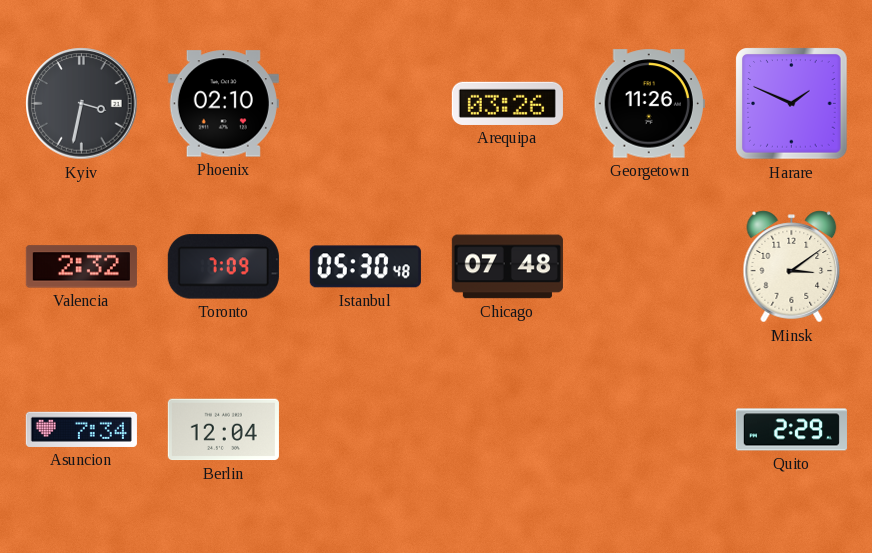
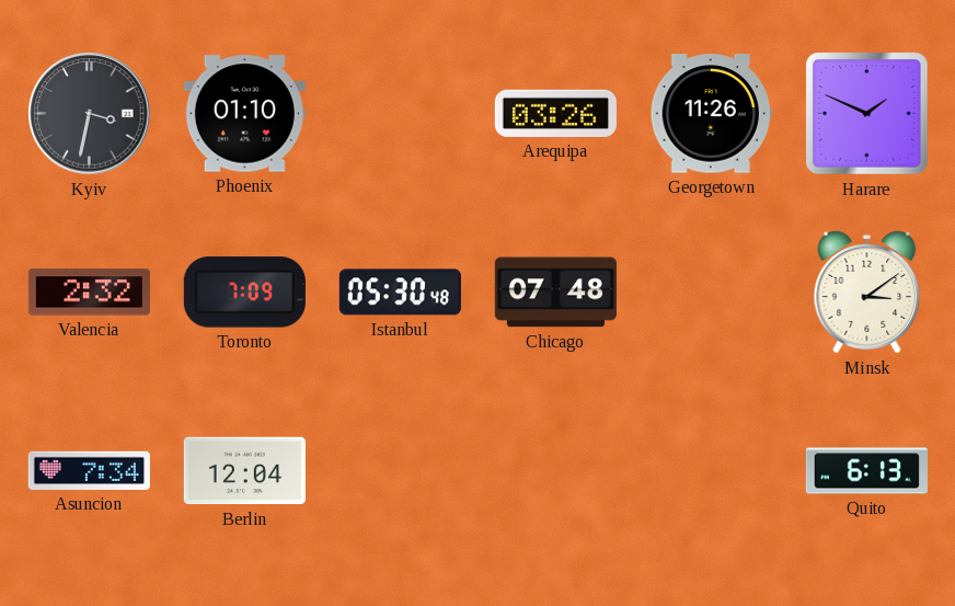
Phoenix: 02:10 -> 01:10 (244, 114)
Quito: 2:29 -> 6:13 (866, 471)
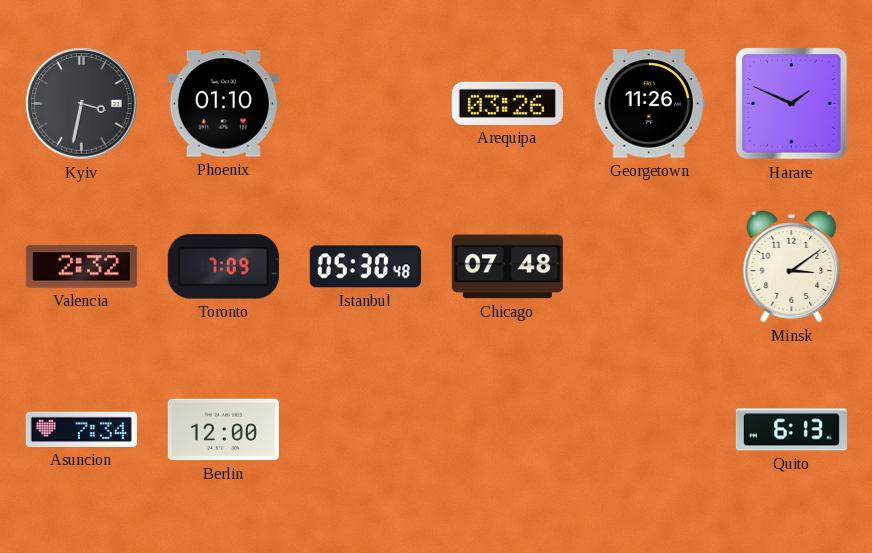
Berlin: 12:04 -> 12:00 (223, 430)
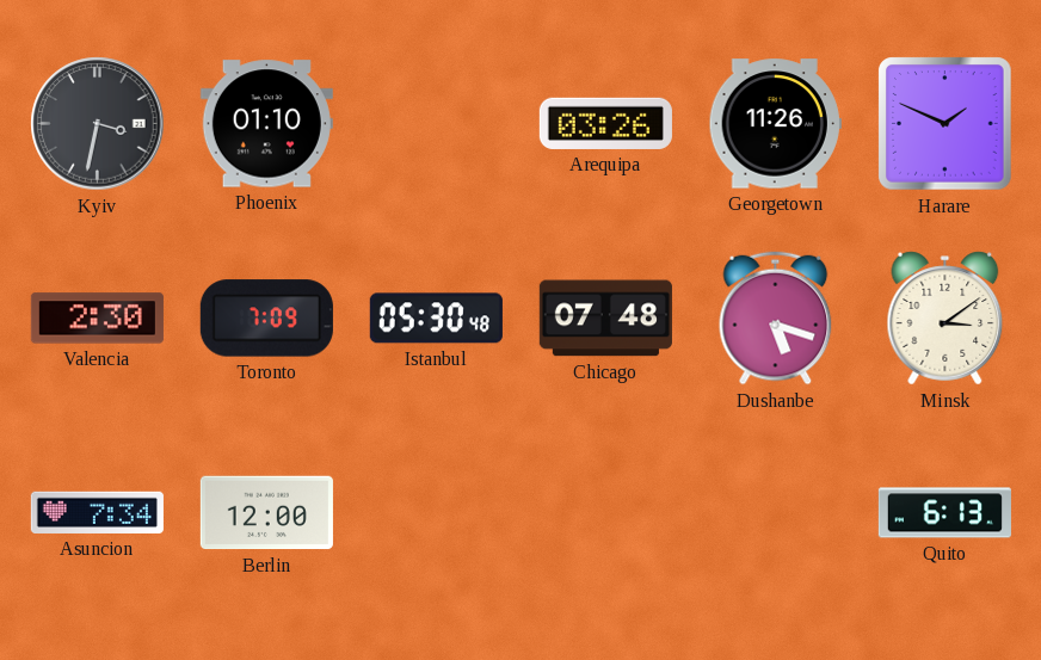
Valencia: 2:32 -> 2:30 (97, 319)
Dushanbe: none -> 5:18 (776, 319)
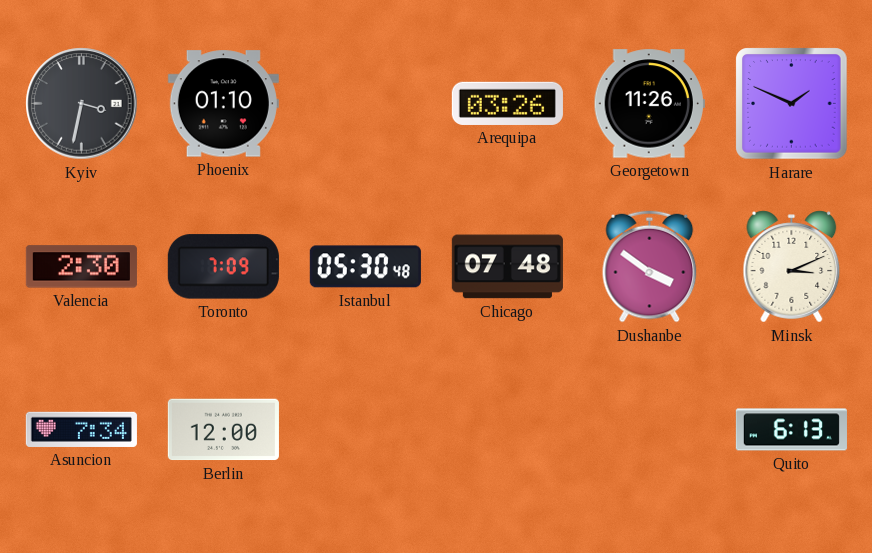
Dushanbe: 5:18 -> 3:51 (650, 267)
Minsk: 3:09 -> 3:11 (792, 267)
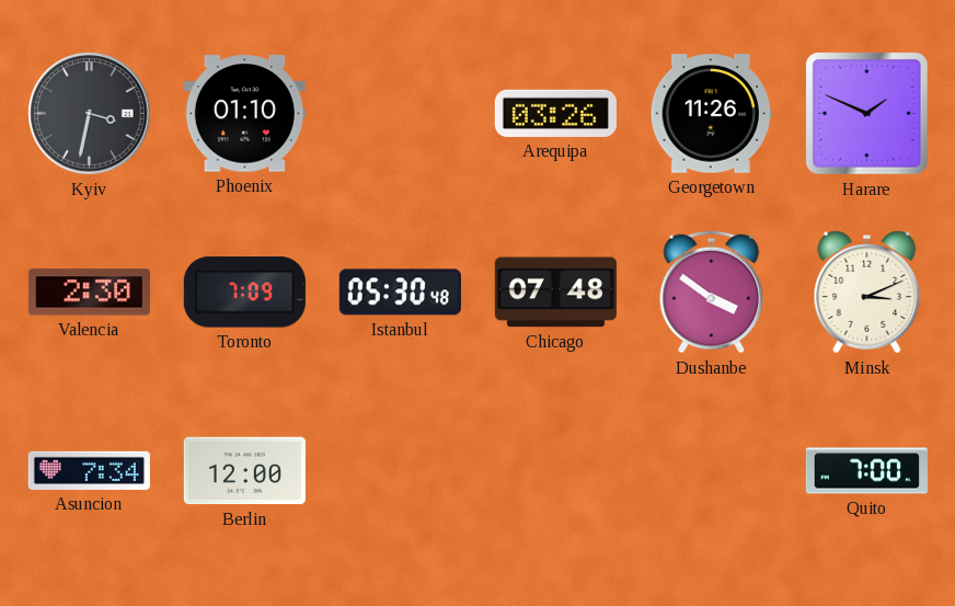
Quito: 6:13 -> 7:00 (866, 471)
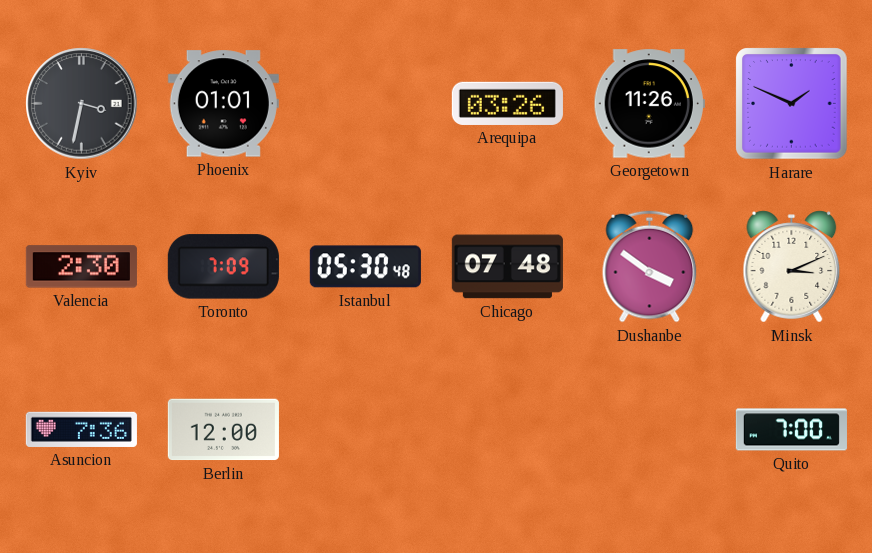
Phoenix: 01:10 -> 01:01 (223, 104)
Asuncion: 7:34 -> 7:36 (81, 429)
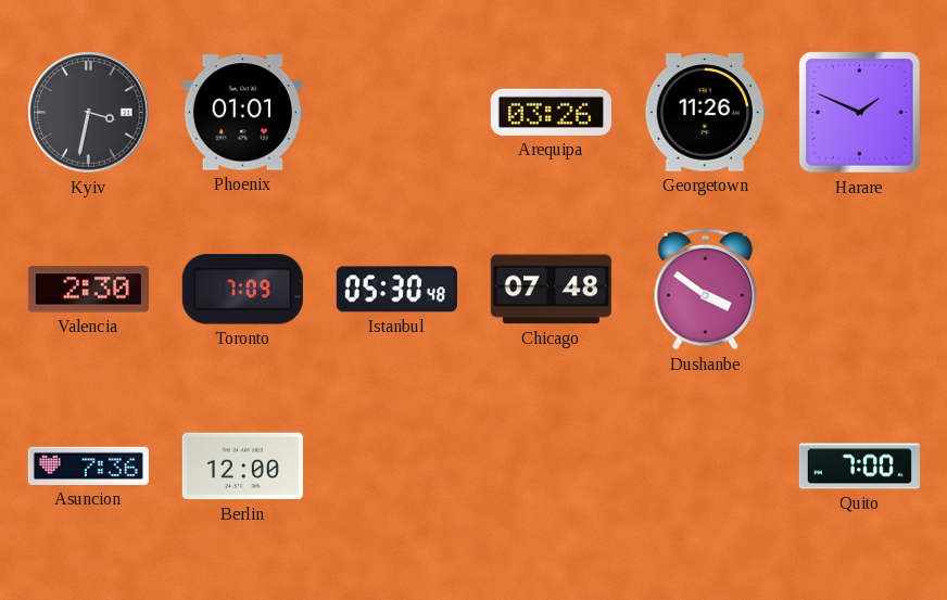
Minsk: 3:11 -> none (792, 267)
